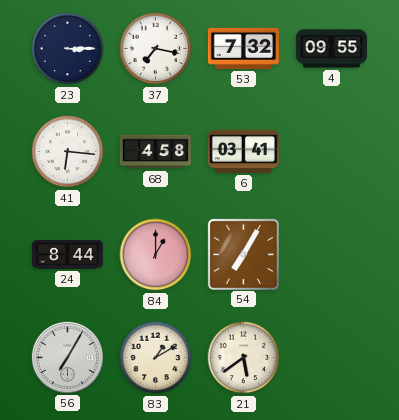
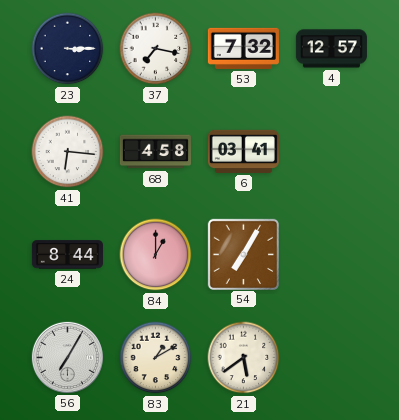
4: 09:55 -> 12:57 (331, 49)
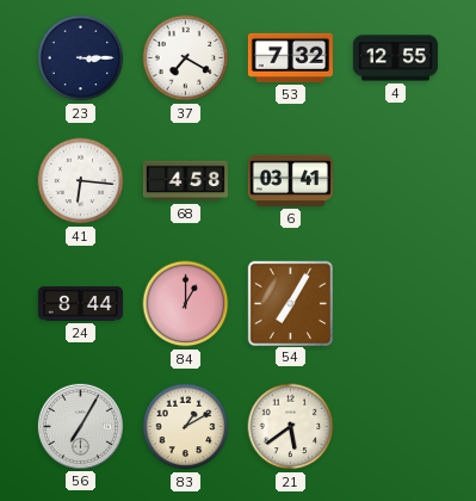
37: 7:17 -> 7:20 (186, 58)
4: 12:57 -> 12:55 (395, 58)
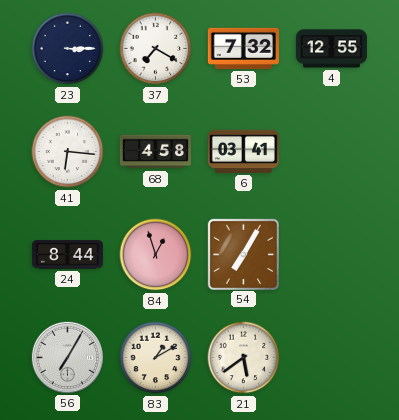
84: 1:00 -> 12:57 (156, 255)
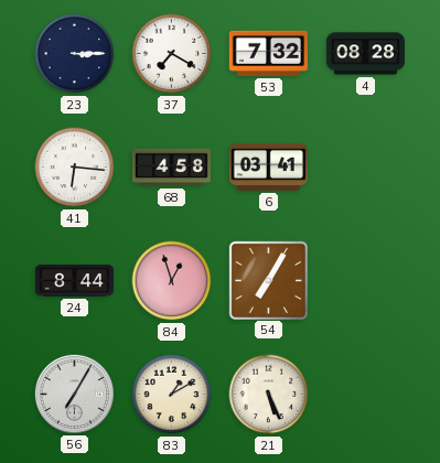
4: 12:55 -> 08:28 (365, 54)
21: 5:39 -> 5:26 (269, 395)
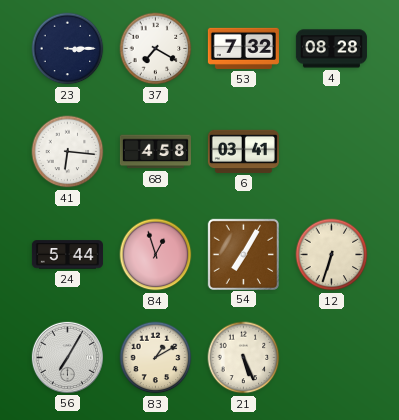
24: 8:44 -> 5:44 (67, 255)
12: none -> 6:33 (332, 255)
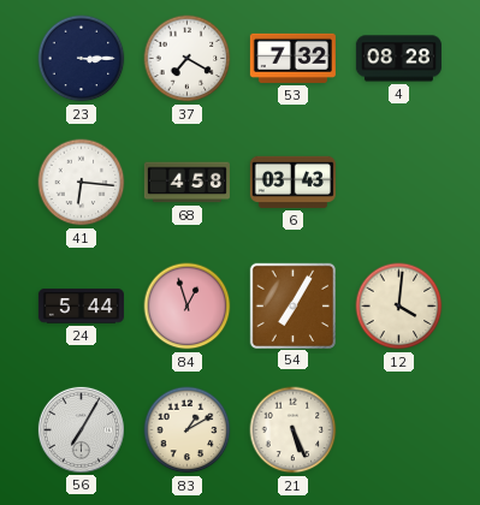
6: 03:41 -> 03:43 (292, 182)
12: 6:33 -> 4:01 (399, 307)
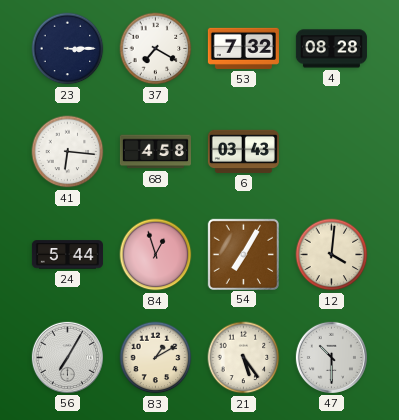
21: 5:26 -> 5:24 (244, 358)
47: none -> 10:30 (331, 357)
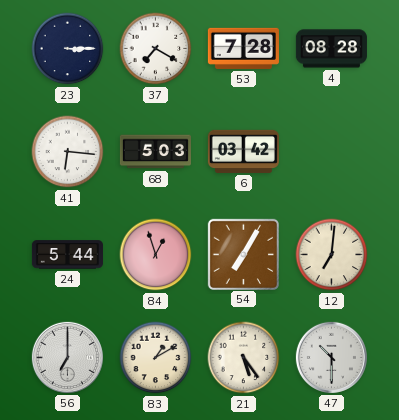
53: 7:32 -> 7:28 (243, 48)
68: 4:58 -> 5:03 (155, 152)
6: 03:43 -> 03:42 (243, 151)
12: 4:01 -> 7:01 (332, 255)
56: 7:05 -> 7:00 (67, 357)
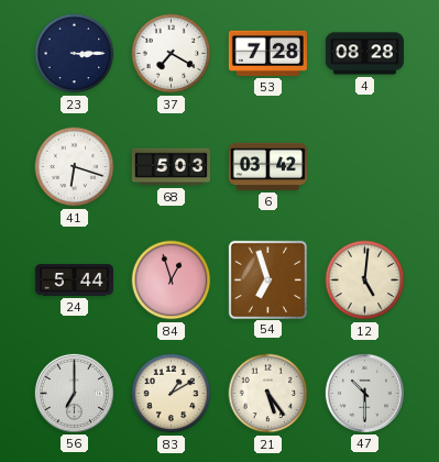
41: 6:16 -> 6:18 (75, 167)
54: 7:05 -> 6:57 (267, 279)
12: 7:01 -> 5:01 (365, 280)
